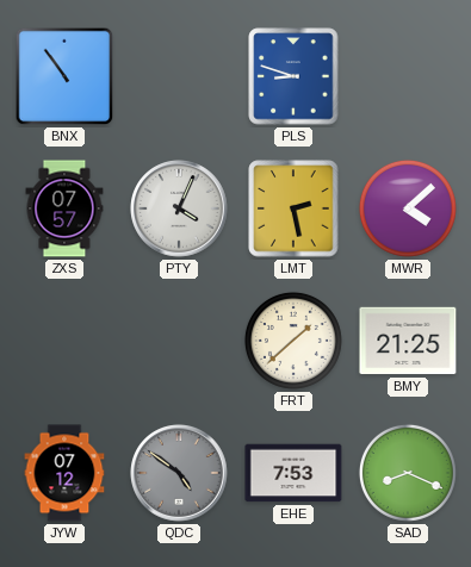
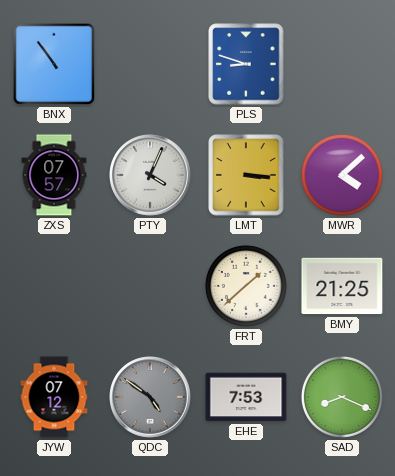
LMT: 2:28 -> 3:16 (246, 175)
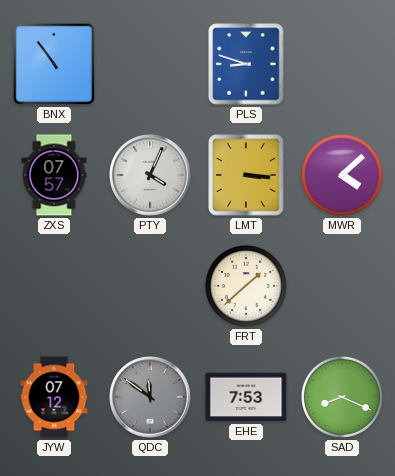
BMY: 21:25 -> none (342, 286)
QDC: 4:51 -> 11:51 (150, 397)
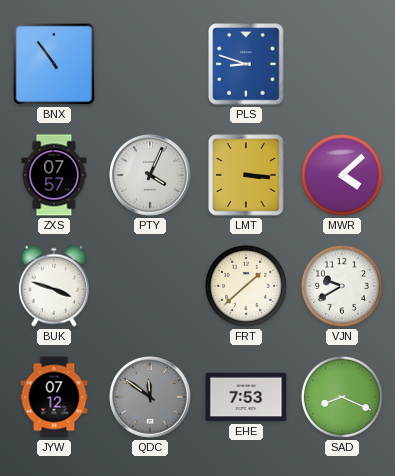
BUK: none -> 3:48 (54, 286)
VJN: none -> 9:40 (342, 286)
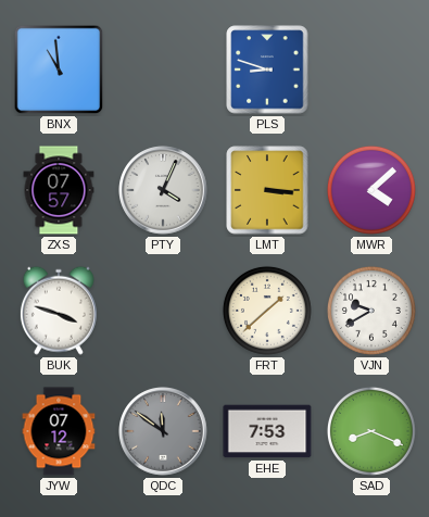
BNX: 10:54 -> 10:59 (59, 70)
